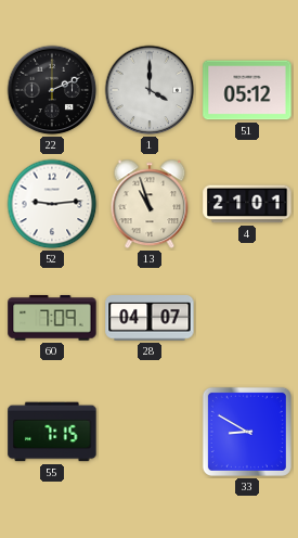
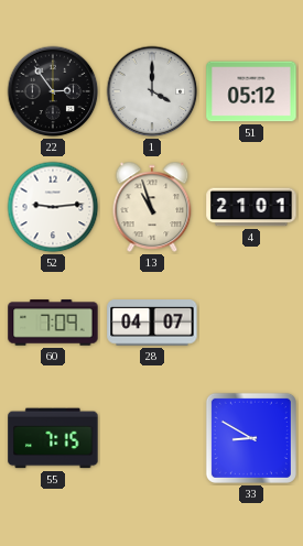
22: 2:11 -> 2:54 (53, 91)
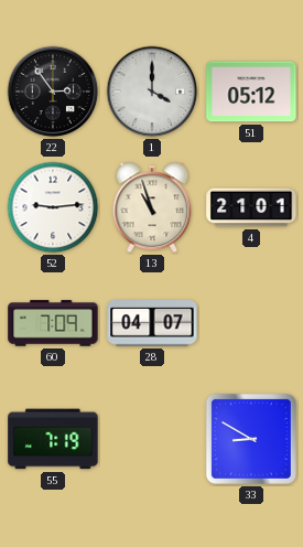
55: 7:15 -> 7:19 (53, 439)
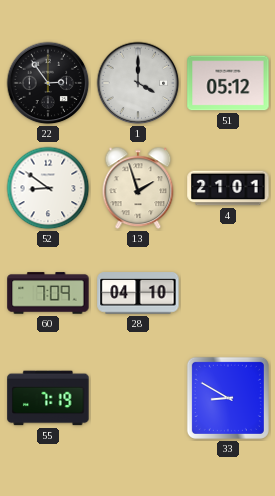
52: 9:14 -> 8:51 (48, 188)
13: 10:57 -> 1:57 (138, 188)
28: 04:07 -> 04:10 (138, 293)
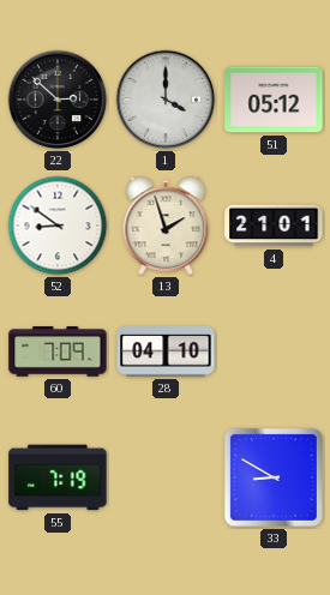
22: 2:54 -> 2:52 (58, 100)
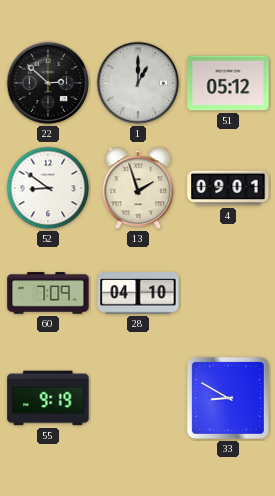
1: 4:00 -> 1:00 (138, 83)
4: 21:01 -> 09:01 (228, 188)
55: 7:19 -> 9:19 (48, 398)
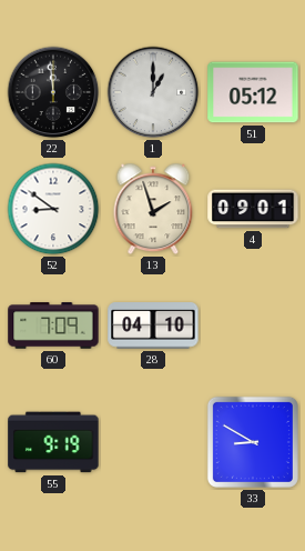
22: 2:52 -> 11:59 (53, 92)
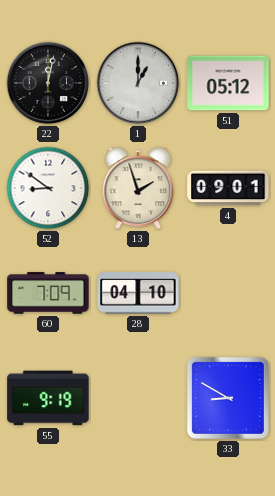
22: 11:59 -> 12:02 (48, 83)
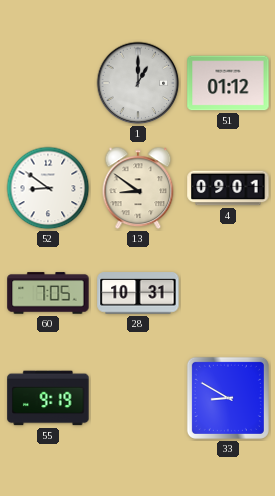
22: 12:02 -> none (48, 83)
51: 05:12 -> 01:12 (228, 83)
13: 1:57 -> 8:51 (138, 188)
60: 7:09 -> 7:05 (48, 293)
28: 04:10 -> 10:31 (138, 293)
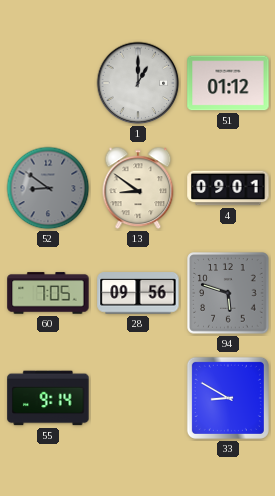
52 dial: white -> grey (48, 188)
28: 10:31 -> 09:56 (138, 293)
94: none -> 5:48 (228, 293)
55: 9:19 -> 9:14 (48, 398)
